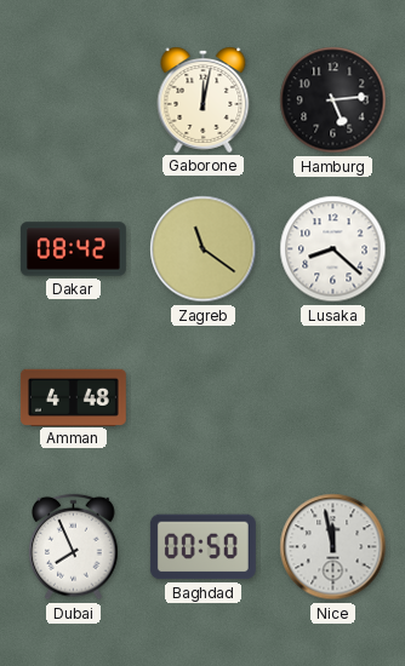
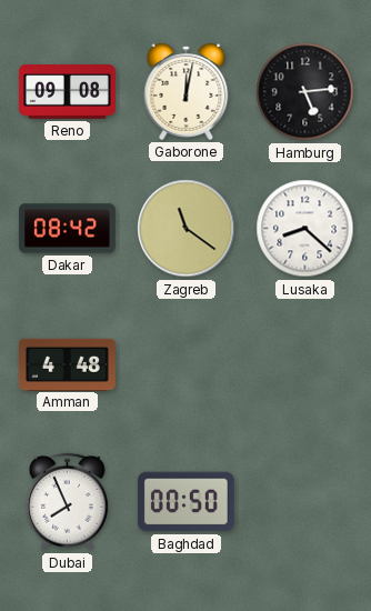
Reno: none -> 09:08 (67, 92)
Nice: 11:58 -> none (333, 547)
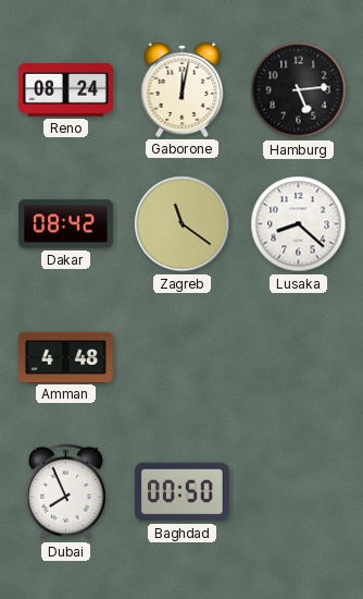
Reno: 09:08 -> 08:24 (65, 90)
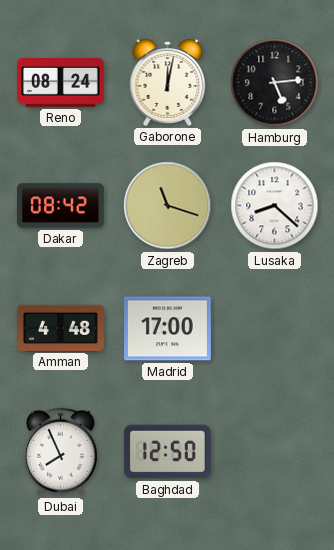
Zagreb: 11:21 -> 11:18 (168, 206)
Madrid: none -> 17:00 (167, 329)
Baghdad: 00:50 -> 12:50 (167, 452)
